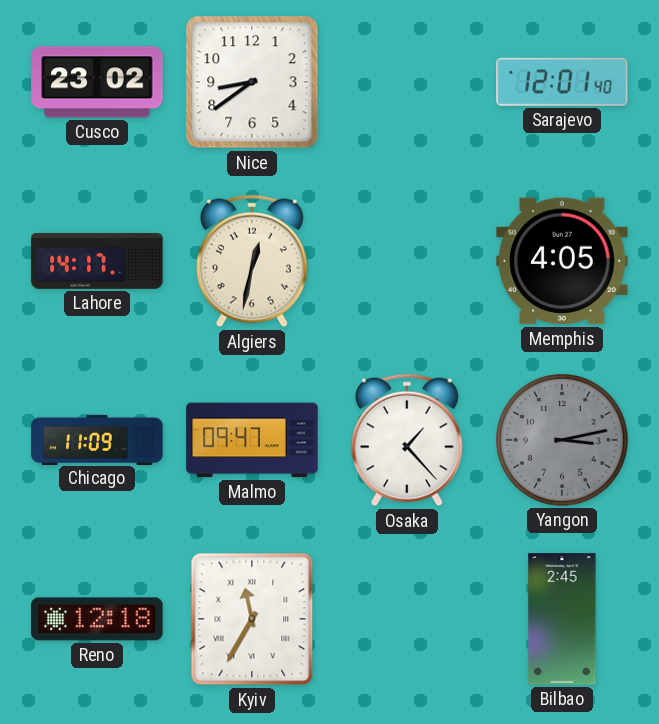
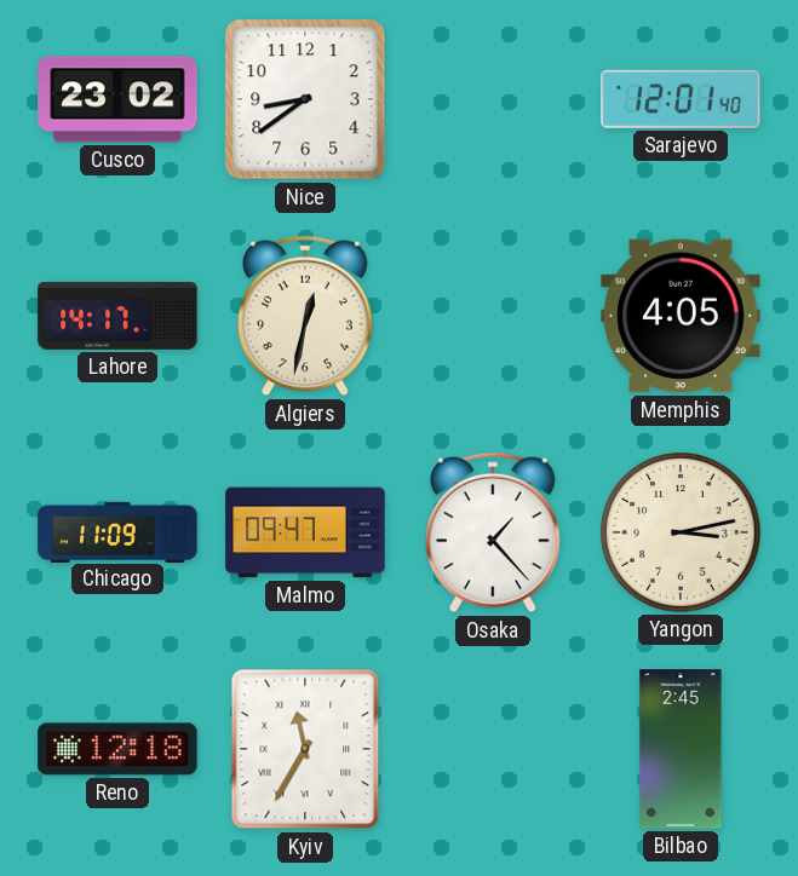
Yangon dial: grey -> cream (682, 534)
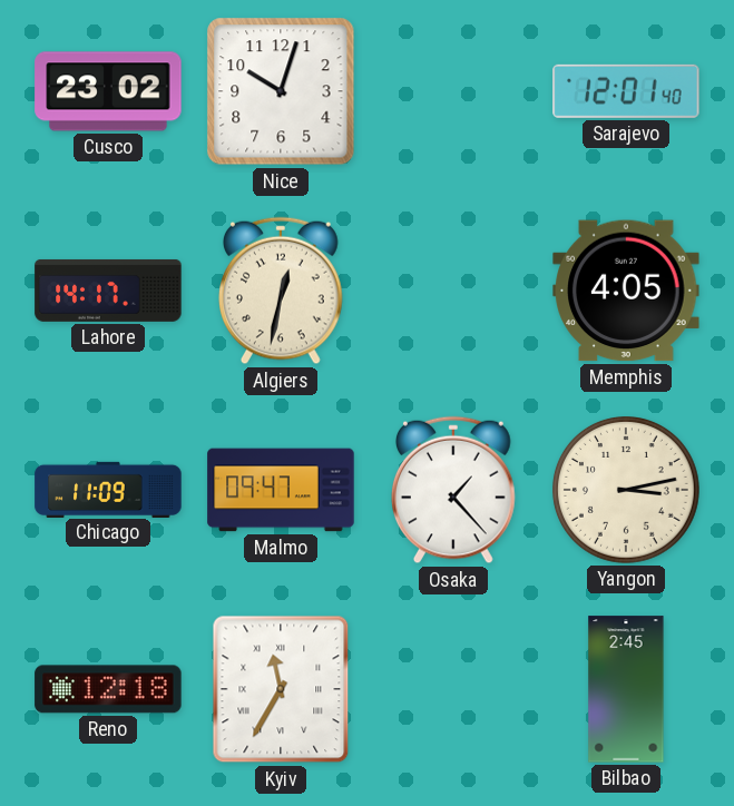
Nice: 8:39 -> 10:03 (281, 91)
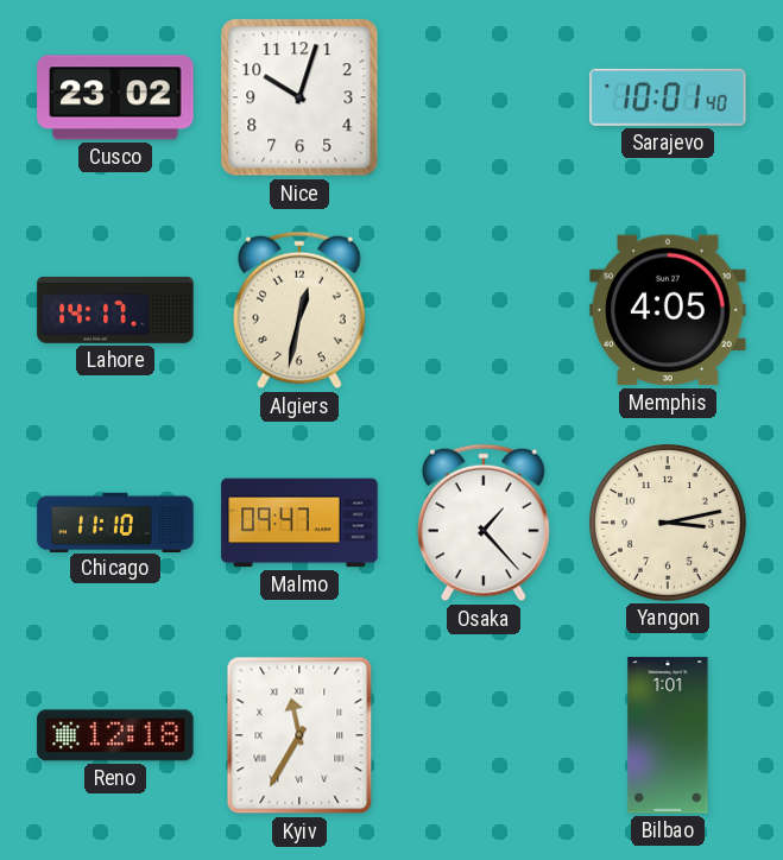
Sarajevo: 12:01 -> 10:01 (668, 97)
Chicago: 11:09 -> 11:10 (115, 521)
Bilbao: 2:45 -> 1:01 (668, 735)
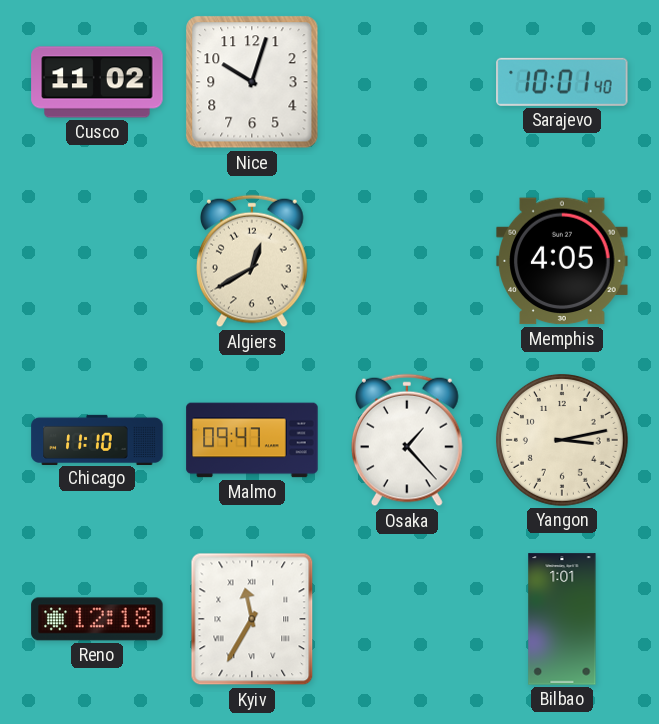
Cusco: 23:02 -> 11:02 (97, 82)
Lahore: 14:17 -> none (115, 310)
Algiers: 12:32 -> 12:40 (253, 261)
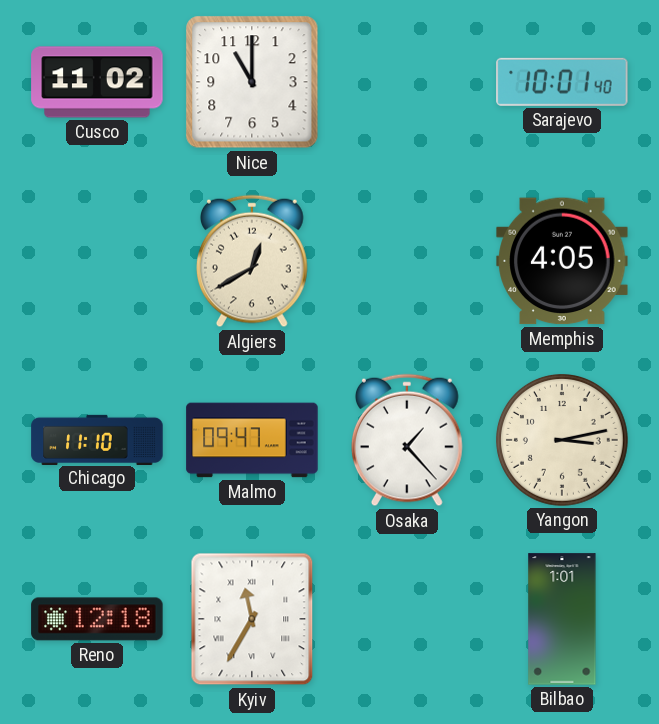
Nice: 10:03 -> 11:00 (252, 82)
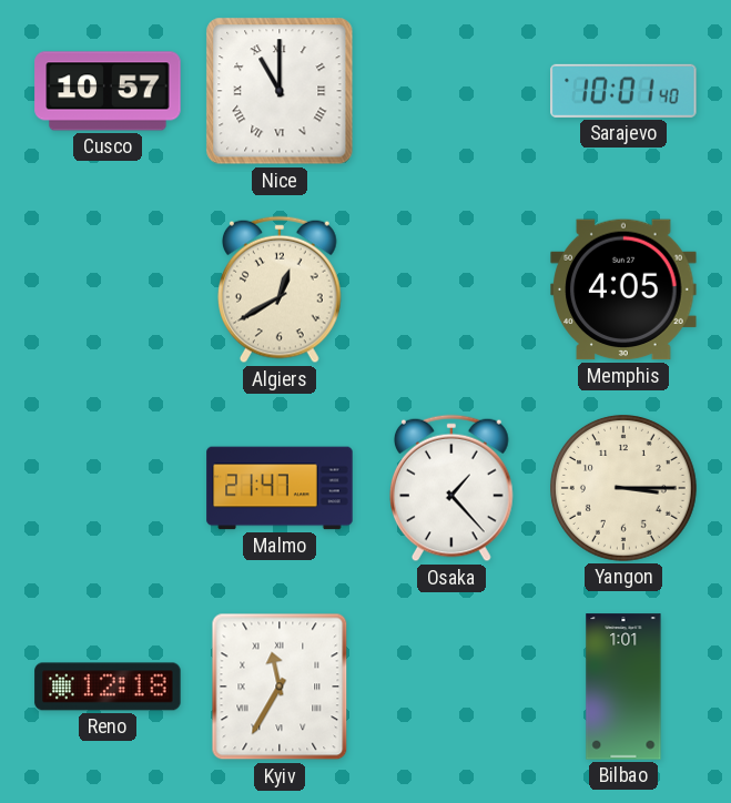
Cusco: 11:02 -> 10:57 (108, 91)
Nice numerals: Arabic -> Roman (280, 91)
Chicago: 11:10 -> none (97, 439)
Malmo: 09:47 -> 21:47 (280, 488)
Yangon: 3:13 -> 3:15 (625, 489)
